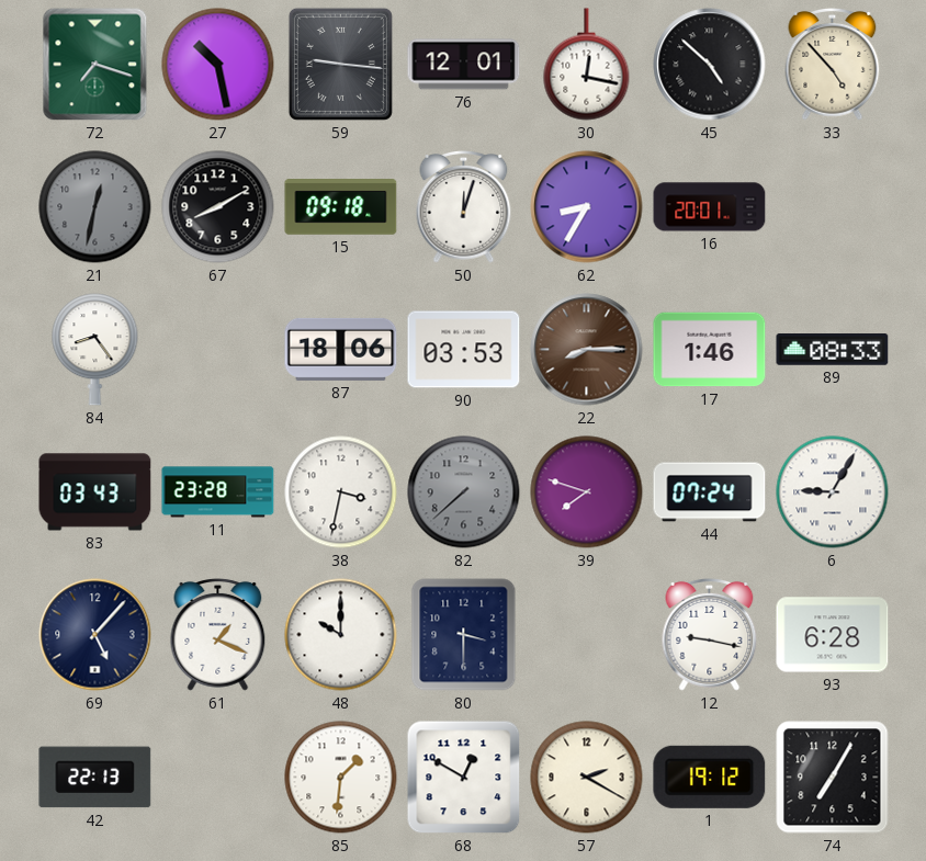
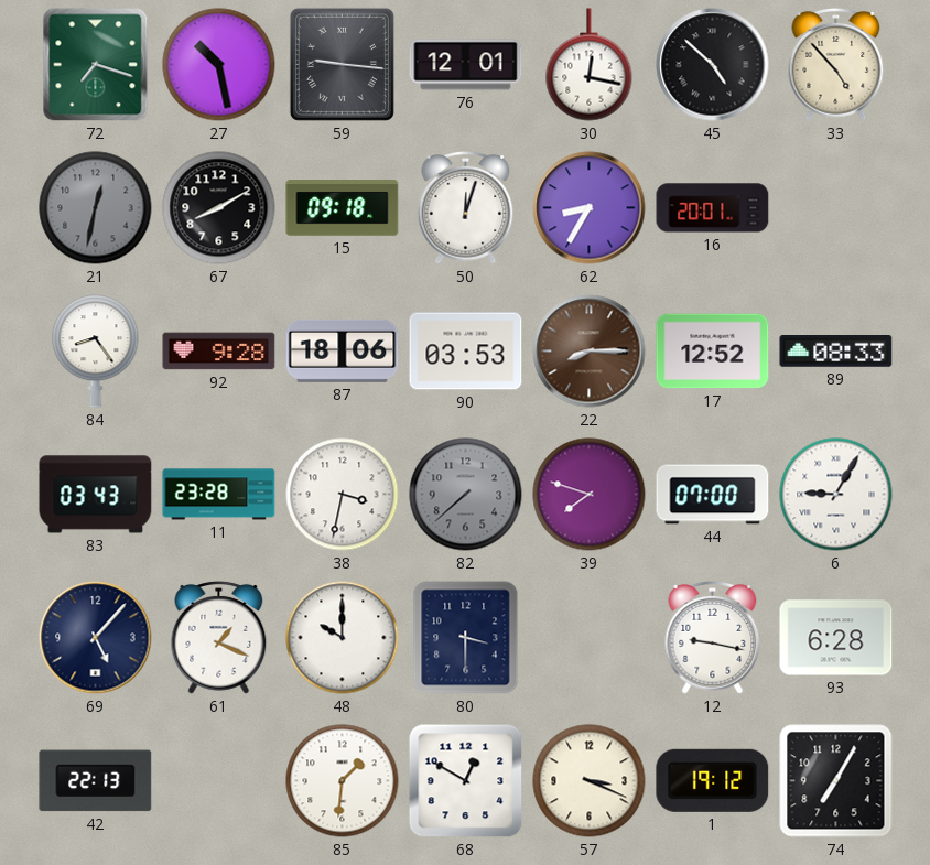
92: none -> 9:28 (219, 352)
17: 1:46 -> 12:52 (713, 352)
44: 07:24 -> 07:00 (713, 495)
57: 2:20 -> 3:19 (590, 781)
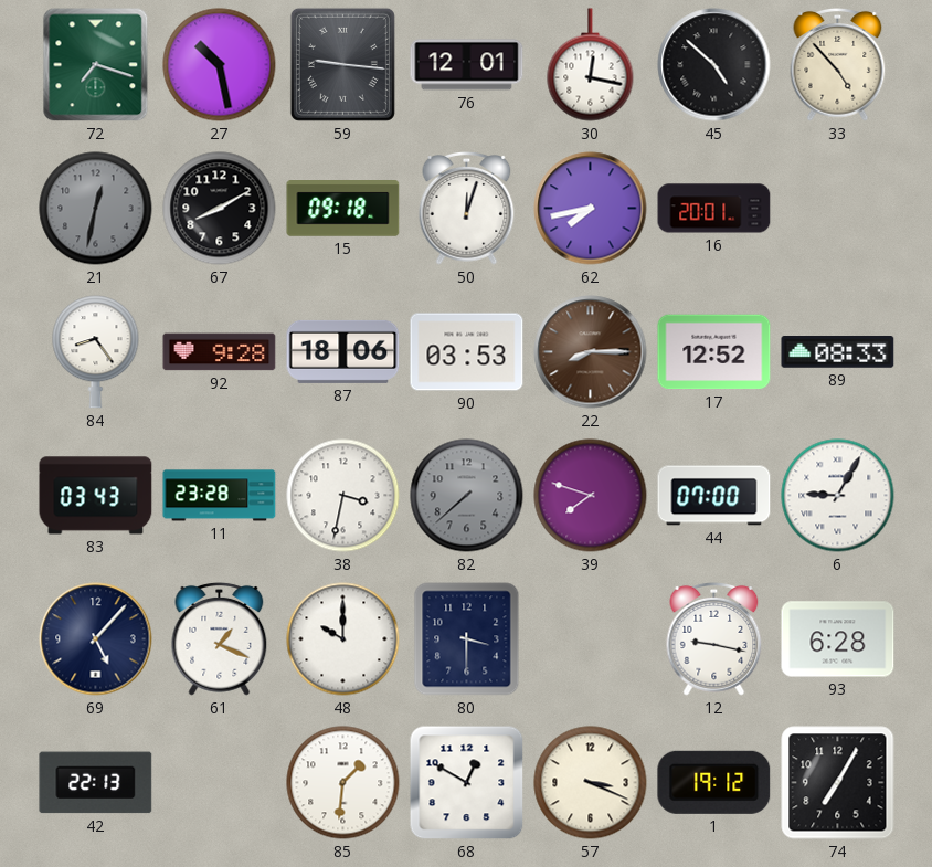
62: 8:35 -> 7:43 (591, 209)
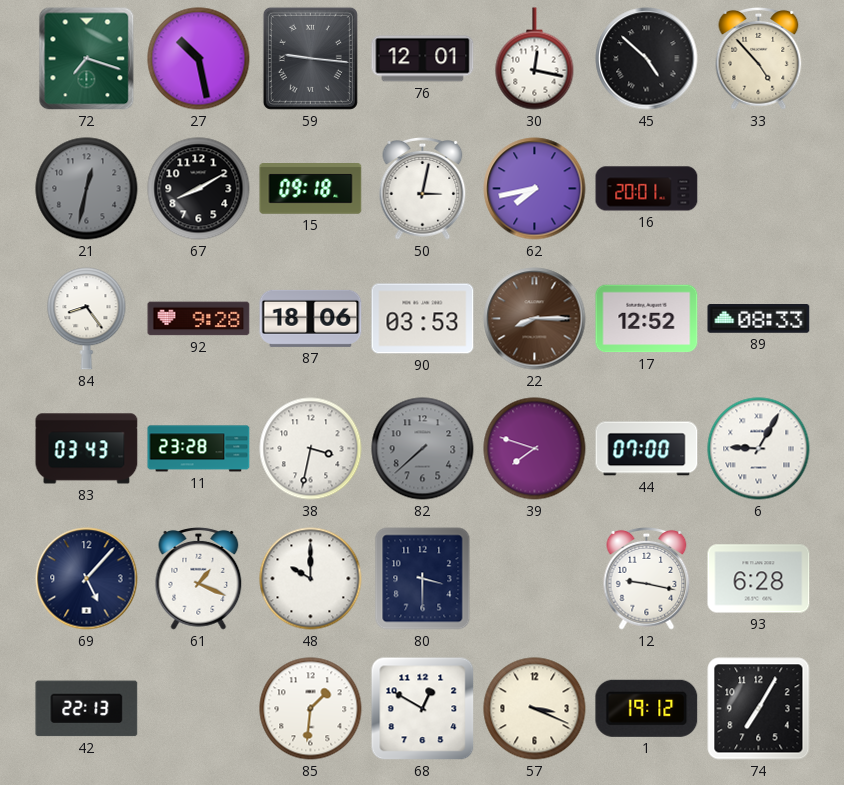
50: 12:03 -> 3:02 (423, 189)
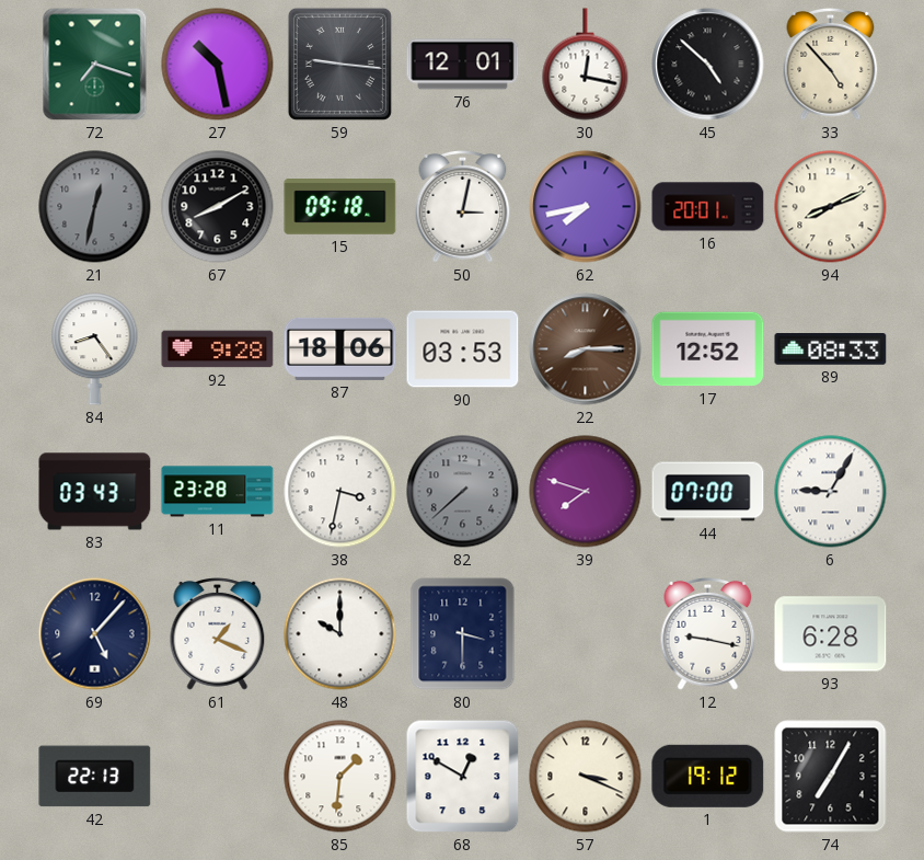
94: none -> 8:11 (831, 207)
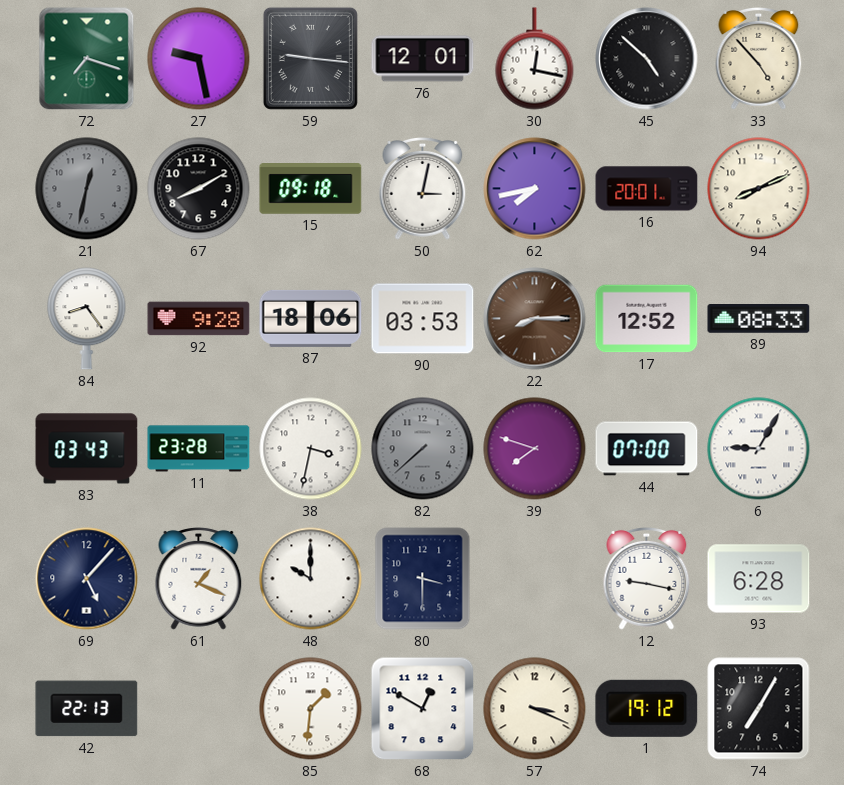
27: 10:28 -> 9:28 (199, 59)
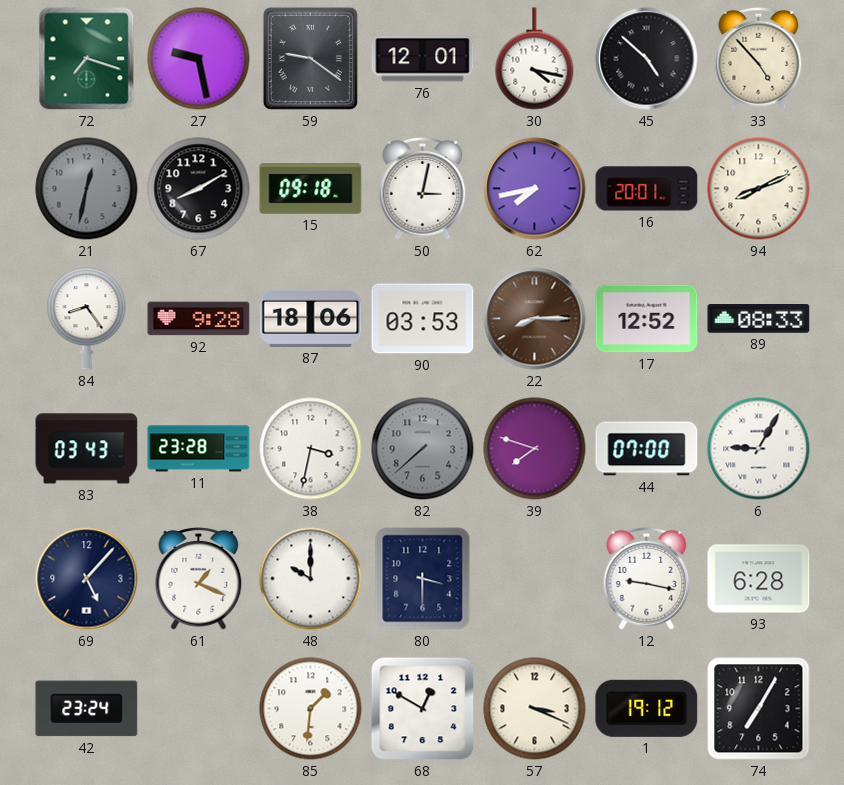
59: 9:16 -> 9:21 (310, 58)
30: 12:17 -> 4:17 (535, 59)
42: 22:13 -> 23:24 (87, 709)
